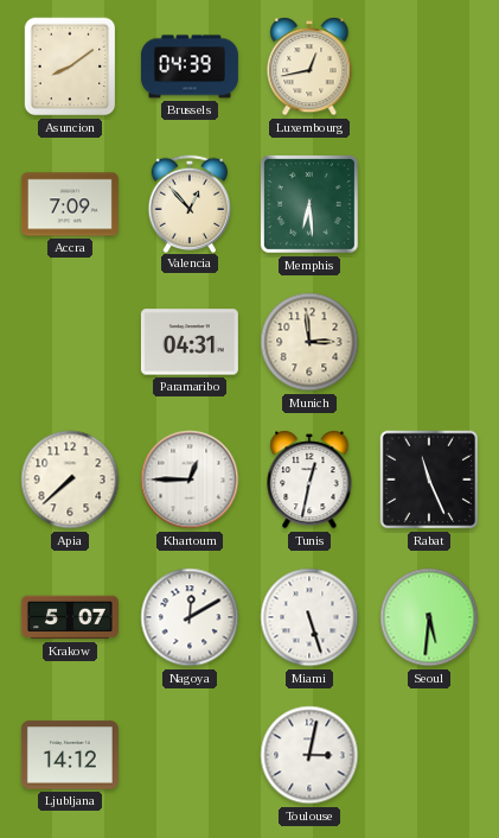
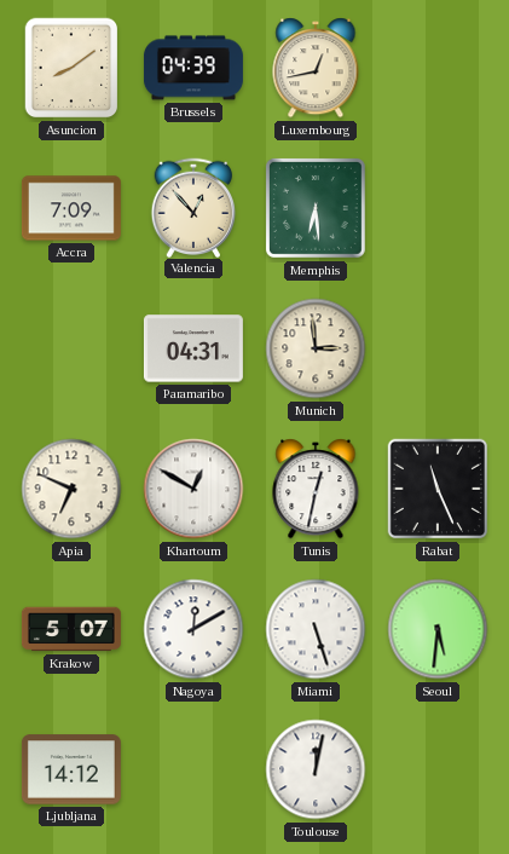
Apia: 7:38 -> 6:49 (71, 489)
Khartoum: 12:45 -> 12:50 (193, 489)
Toulouse: 3:02 -> 12:02 (316, 769)
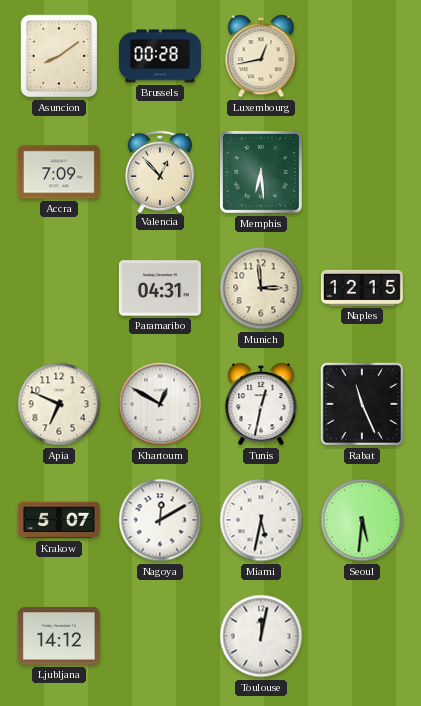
Brussels: 04:39 -> 00:28 (160, 56)
Naples: none -> 12:15 (362, 288)
Miami: 5:27 -> 5:32 (261, 520)
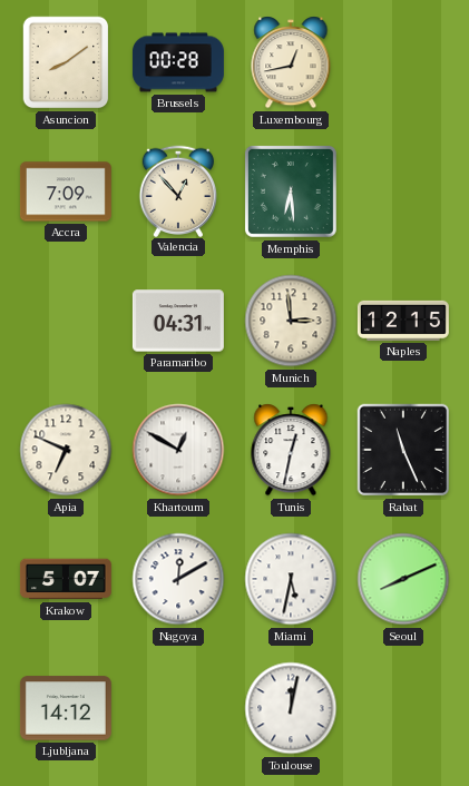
Seoul: 5:31 -> 8:11 (403, 579)
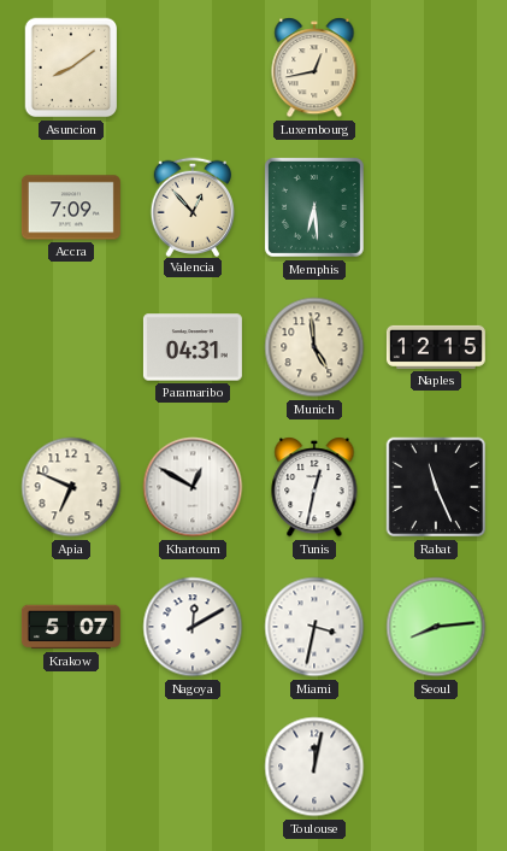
Brussels: 00:28 -> none (178, 62)
Munich: 2:59 -> 4:59 (314, 347)
Miami: 5:32 -> 3:32 (314, 627)
Seoul: 8:11 -> 8:14 (436, 627)
Ljubljana: 14:12 -> none (66, 708)
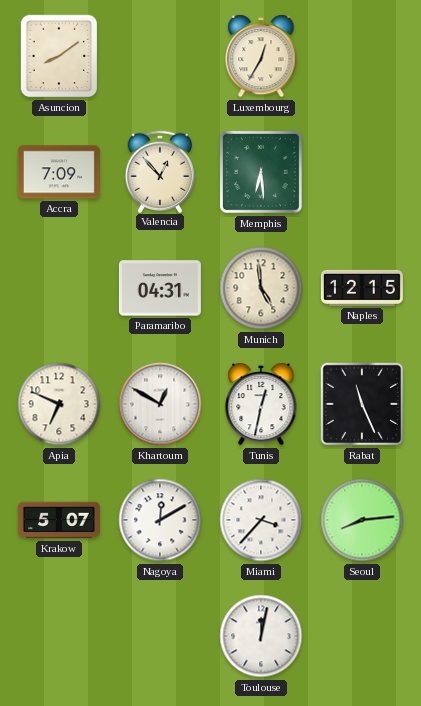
Luxembourg: 12:43 -> 12:35 (261, 56)
Miami: 3:32 -> 3:37 (261, 520)
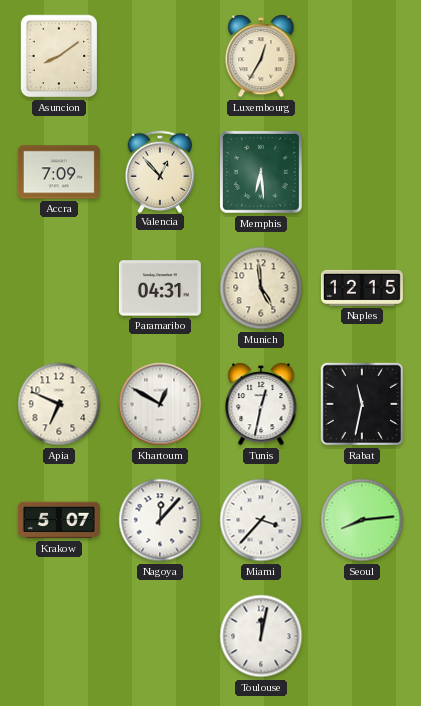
Rabat: 11:26 -> 11:32 (362, 404)
Nagoya: 12:10 -> 12:07 (160, 520)
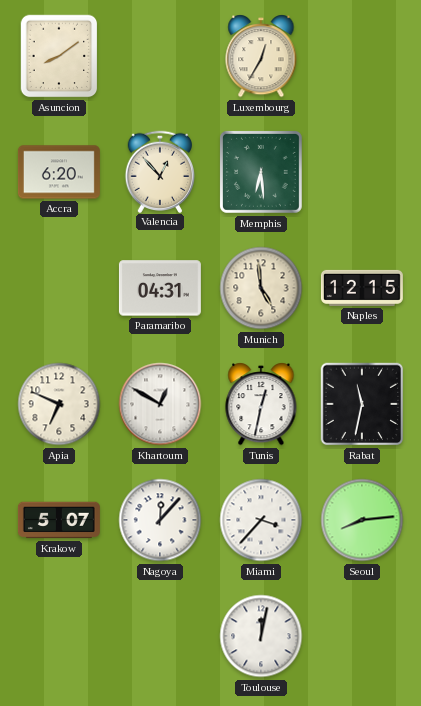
Accra: 7:09 -> 6:20 (59, 172)
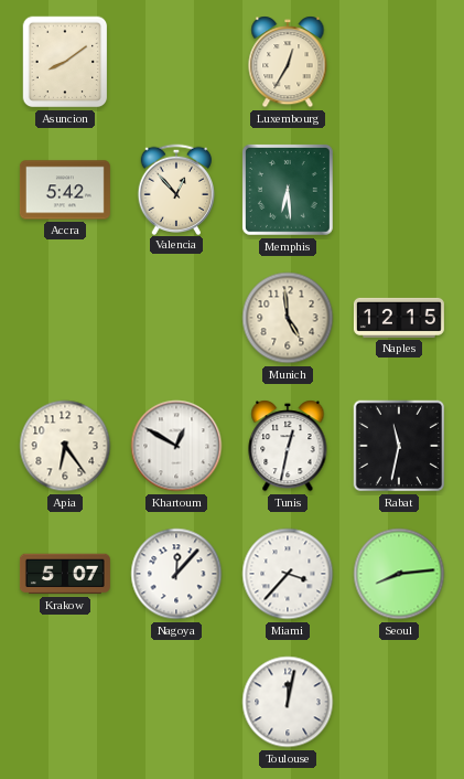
Accra: 6:20 -> 5:42 (65, 190)
Paramaribo: 04:31 -> none (160, 288)
Apia: 6:49 -> 6:24 (65, 446)
